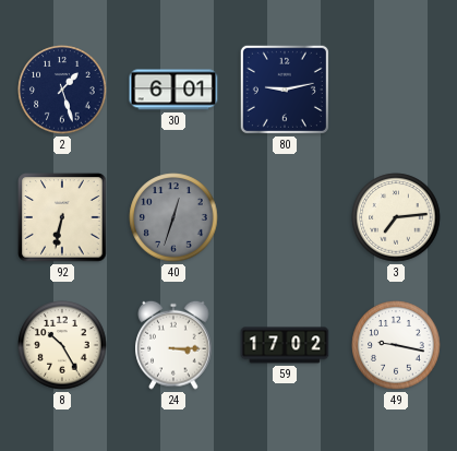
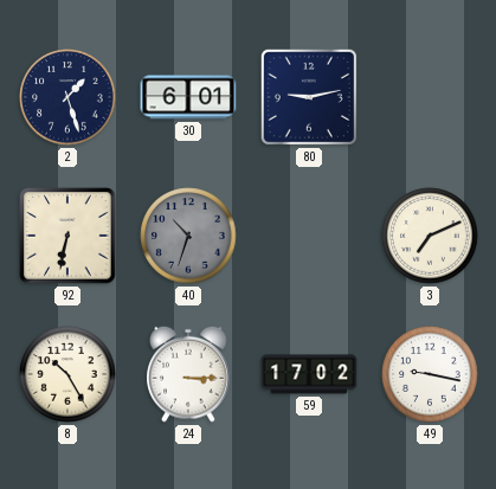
40: 12:33 -> 10:33 (188, 236)
3: 7:14 -> 7:11 (430, 236)
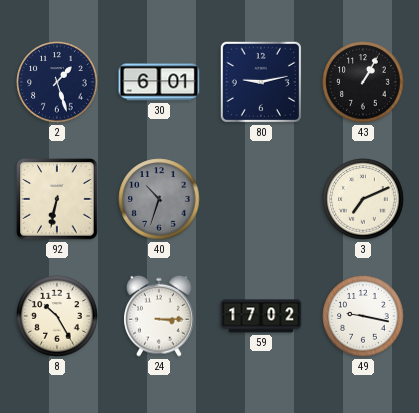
43: none -> 1:05 (363, 82)
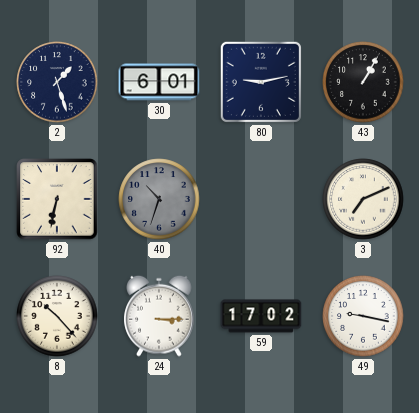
8: 10:25 -> 10:23 (57, 316)
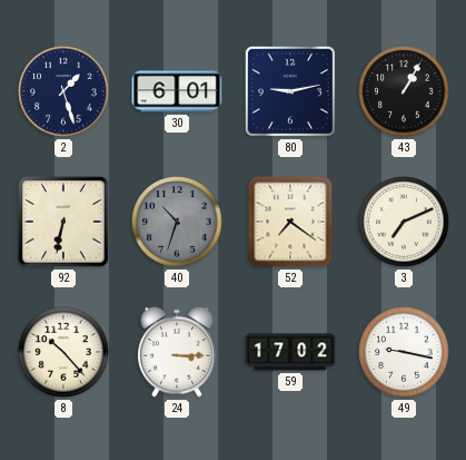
52: none -> 7:21 (290, 222)
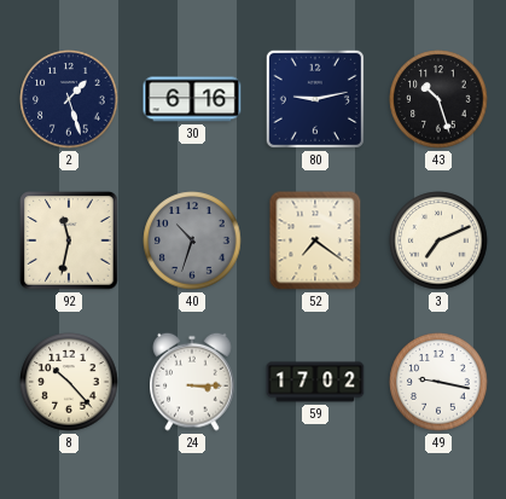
30: 6:01 -> 6:16 (192, 99)
43: 1:05 -> 10:27 (438, 99)
92: 6:32 -> 11:32 (69, 240)
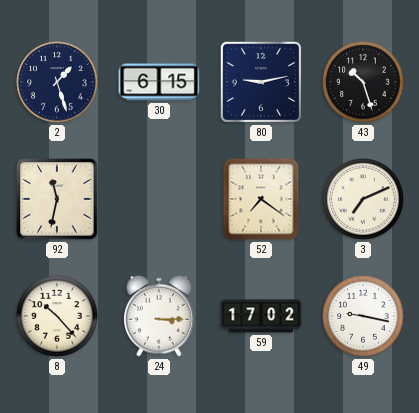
30: 6:16 -> 6:15 (159, 82)
40: 10:33 -> none (192, 240)
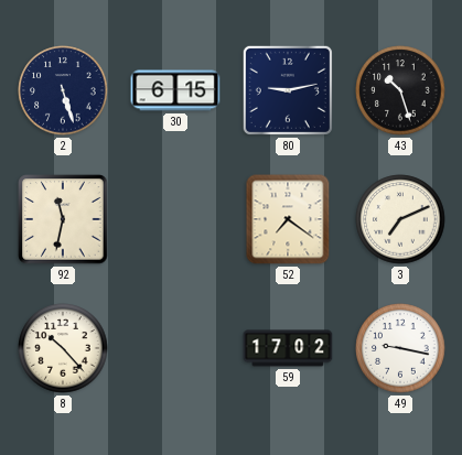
2: 1:27 -> 5:27 (63, 90)
24: 3:15 -> none (159, 316)
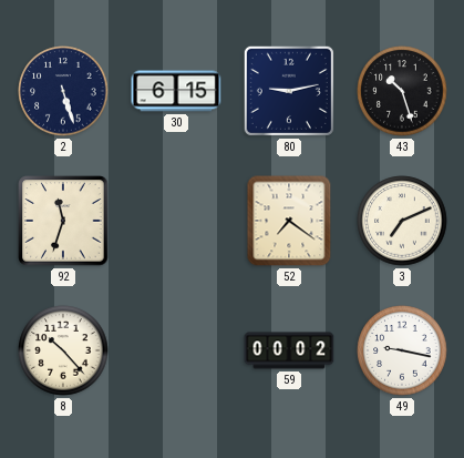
92: 11:32 -> 11:33 (63, 221)
59: 17:02 -> 00:02 (289, 350)
